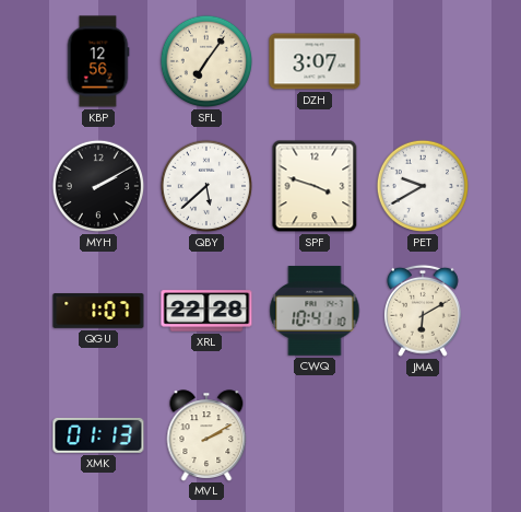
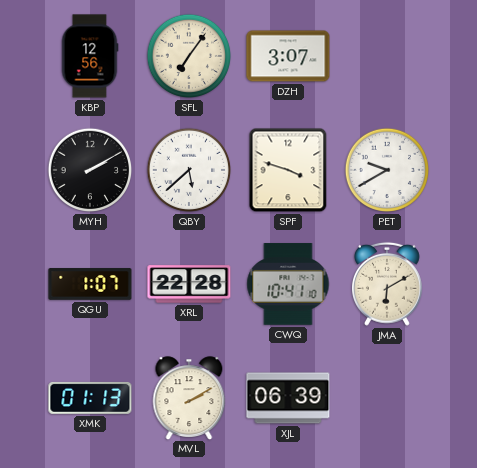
XJL: none -> 06:39 (288, 398)
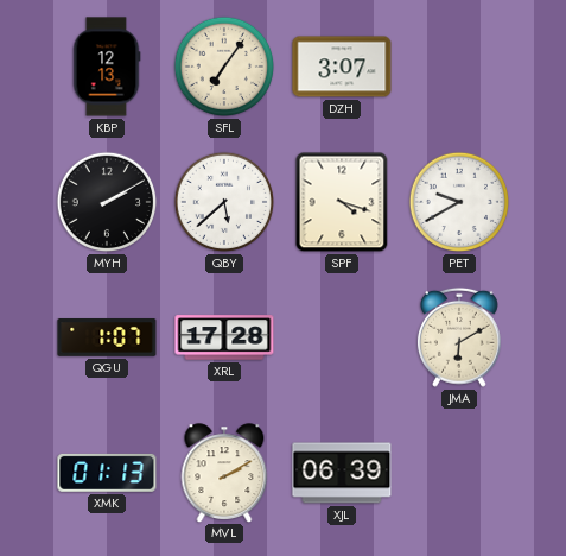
KBP: 12:56 -> 12:13 (107, 67)
SPF: 3:48 -> 4:18 (342, 202)
XRL: 22:28 -> 17:28 (224, 337)
CWQ: 10:41 -> none (288, 284)
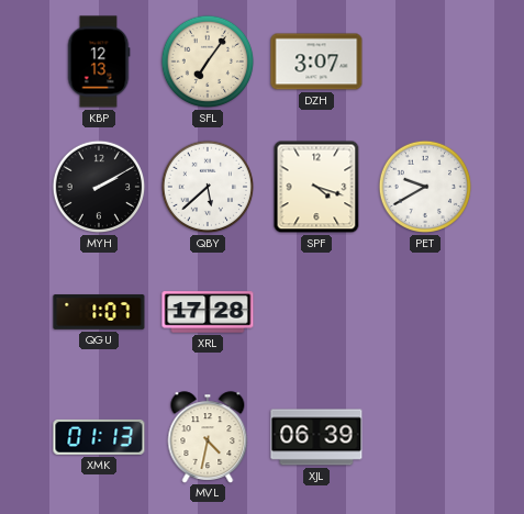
JMA: 6:10 -> none (459, 337)
MVL: 2:10 -> 4:32 (208, 437)
